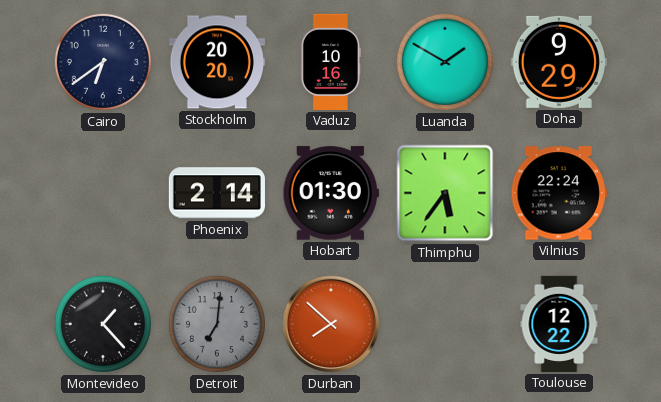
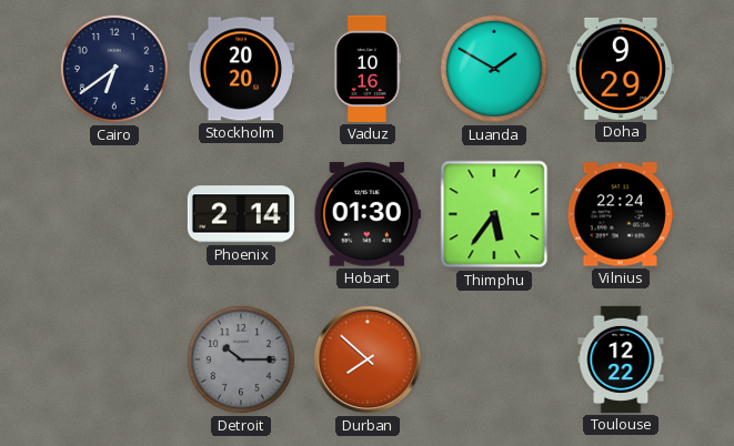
Montevideo: 1:23 -> none (103, 324)
Detroit: 7:01 -> 10:15 (241, 359)
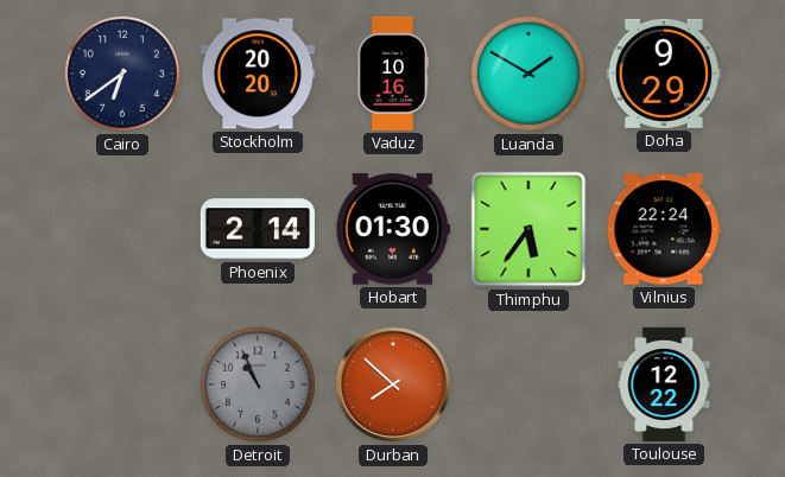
Detroit: 10:15 -> 10:56 (258, 384)
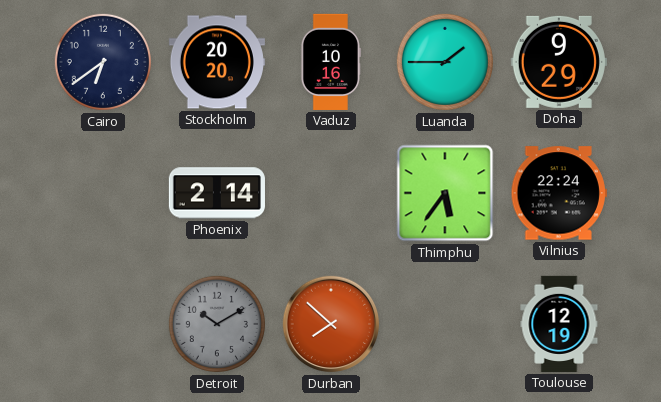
Luanda: 1:50 -> 1:45 (445, 62)
Hobart: 01:30 -> none (393, 229)
Detroit: 10:56 -> 10:10 (217, 324)
Toulouse: 12:22 -> 12:19 (559, 324)
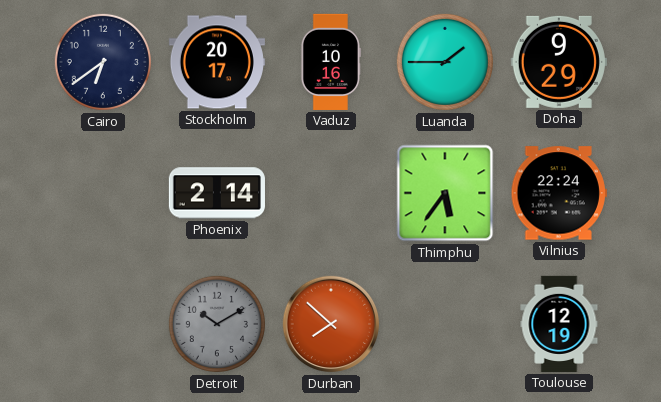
Stockholm: 20:20 -> 20:17 (217, 62)
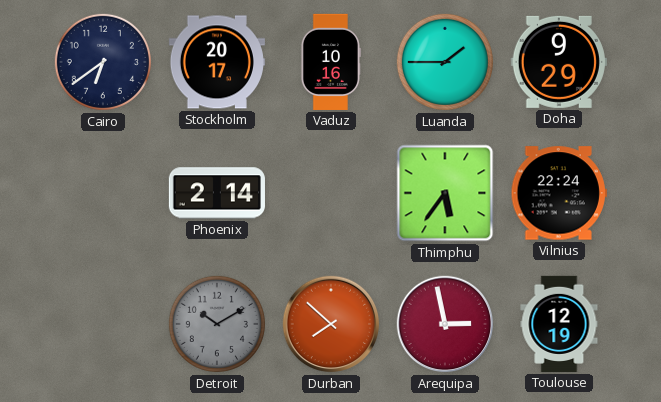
Arequipa: none -> 2:58 (445, 324)
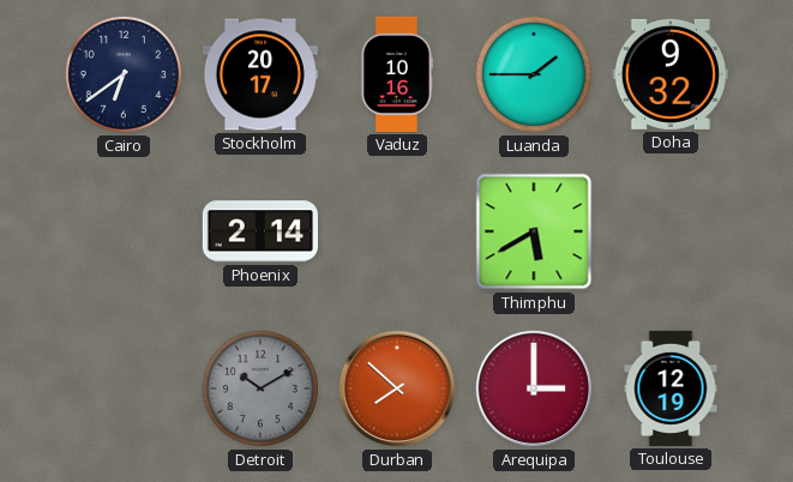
Doha: 9:29 -> 9:32 (671, 74)
Thimphu: 5:36 -> 5:40 (534, 231)
Vilnius: 22:24 -> none (559, 193)
Arequipa: 2:58 -> 3:00 (534, 388)
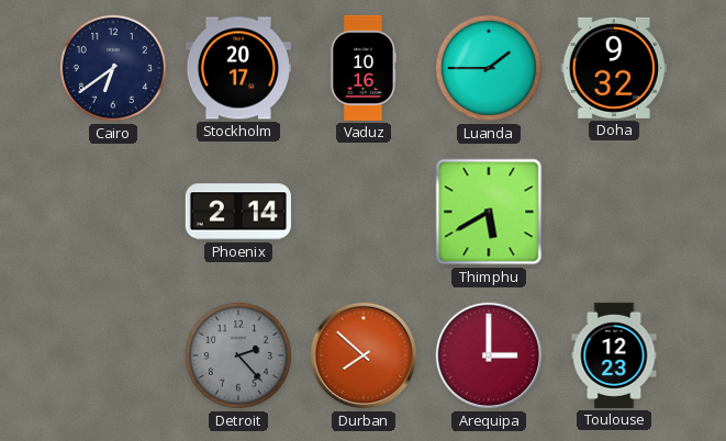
Detroit: 10:10 -> 2:23 (238, 355)
Toulouse: 12:19 -> 12:23 (614, 355)
